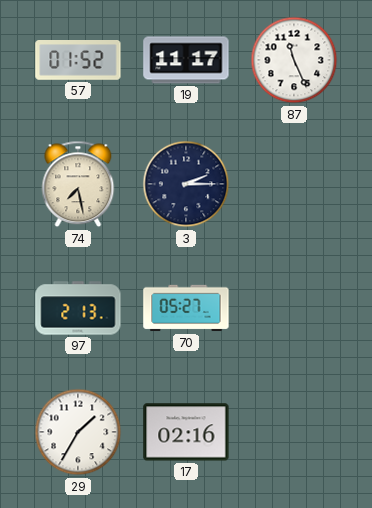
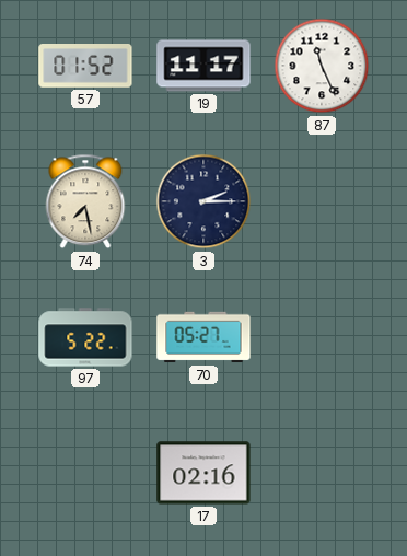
97: 2:13 -> 5:22 (85, 337)
29: 1:35 -> none (78, 432)
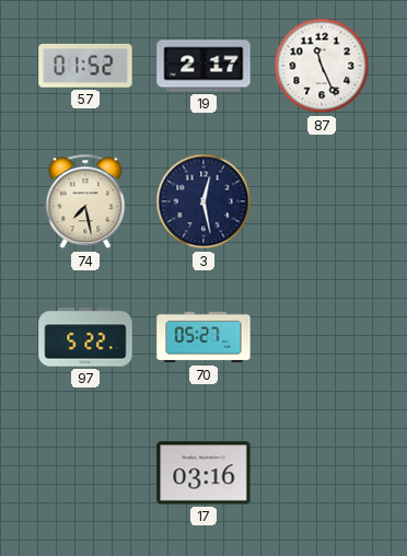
19: 11:17 -> 2:17 (203, 66)
3: 2:15 -> 12:28 (203, 201)
17: 02:16 -> 03:16 (203, 473)
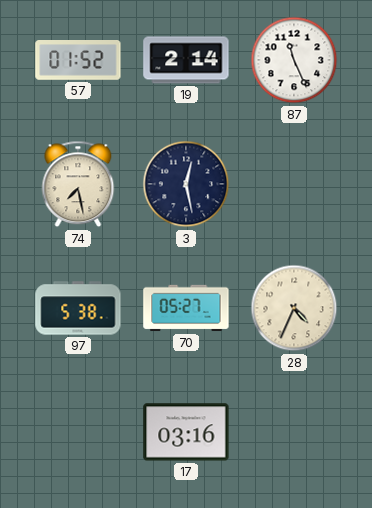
19: 2:17 -> 2:14 (186, 60)
97: 5:22 -> 5:38 (78, 308)
28: none -> 4:34 (294, 308)
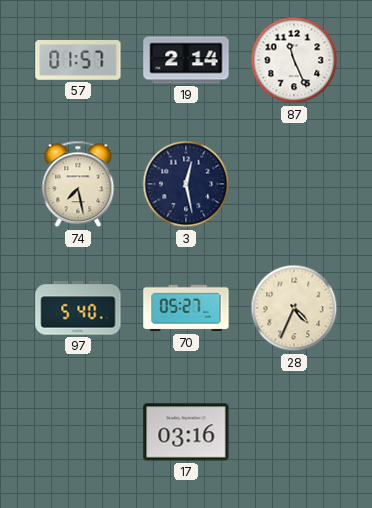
57: 01:52 -> 01:57 (78, 60)
97: 5:38 -> 5:40 (78, 308)
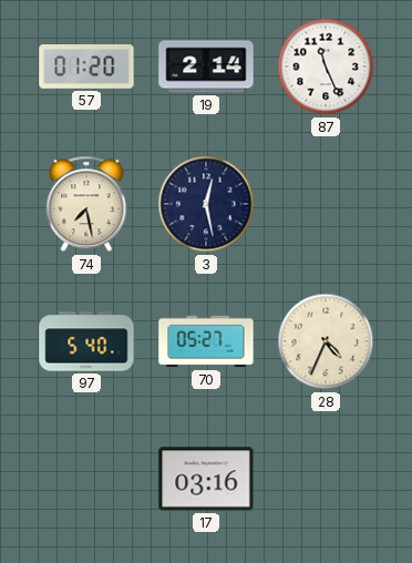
57: 01:57 -> 01:20 (86, 66)
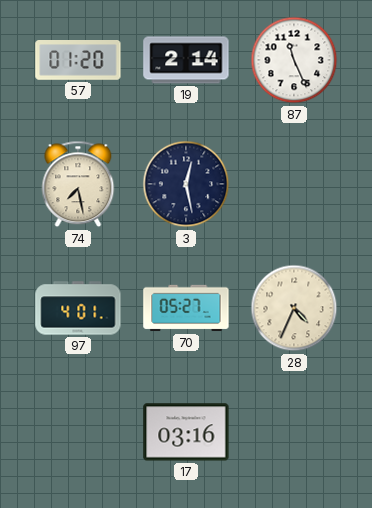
97: 5:40 -> 4:01 (78, 308)
